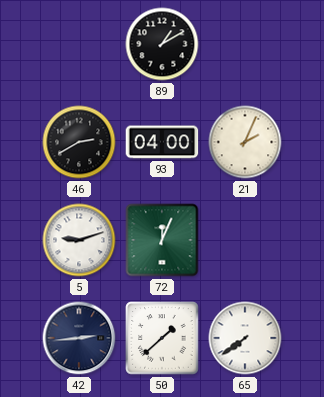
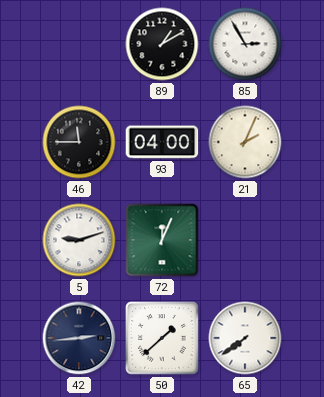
85: none -> 2:55 (245, 44)
46: 2:40 -> 11:45 (79, 142)
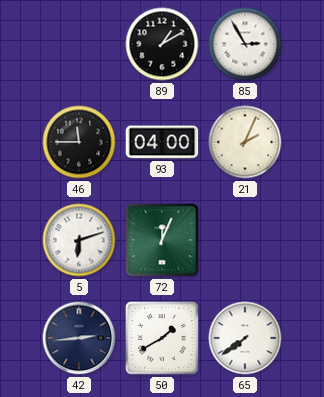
5: 9:12 -> 6:12 (79, 240)
50: 1:38 -> 1:40 (162, 338)
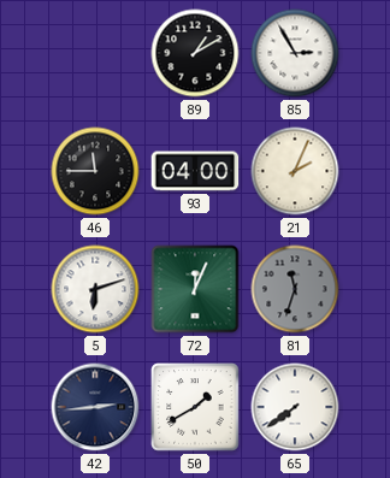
81: none -> 11:33 (295, 289)
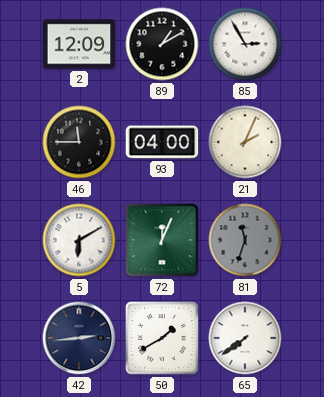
2: none -> 12:09 (79, 44)
5: 6:12 -> 6:10 (79, 240)
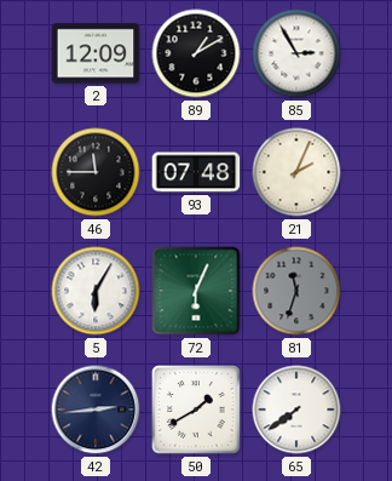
93: 04:00 -> 07:48 (196, 172)
5: 6:10 -> 6:05 (96, 291)
72: 12:04 -> 6:04 (196, 291)
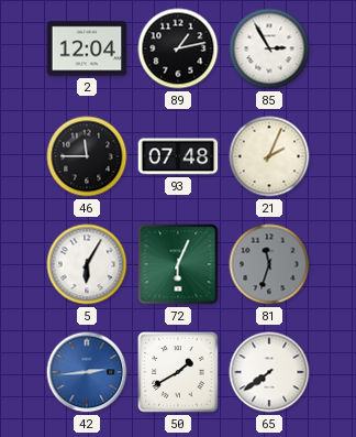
2: 12:09 -> 12:04 (87, 48)
89: 1:10 -> 1:13 (178, 48)
42 dial: navy -> blue (87, 372)
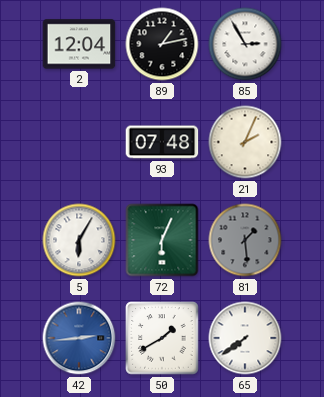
46: 11:45 -> none (87, 156)
81: 11:33 -> 1:29 (245, 240)
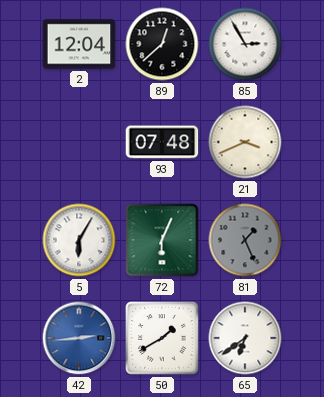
89: 1:13 -> 12:38 (162, 44)
21: 2:04 -> 3:41 (245, 142)
81: 1:29 -> 1:26 (245, 240)
65: 7:39 -> 6:39 (245, 338)
